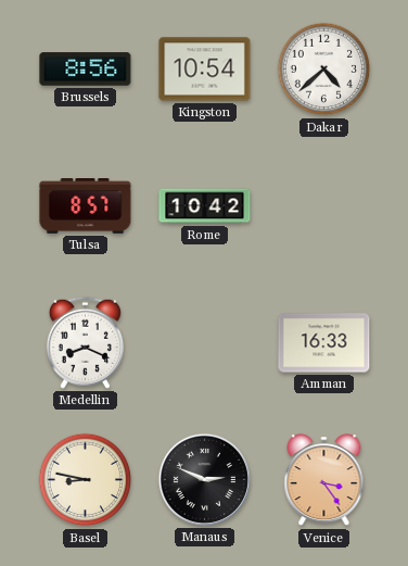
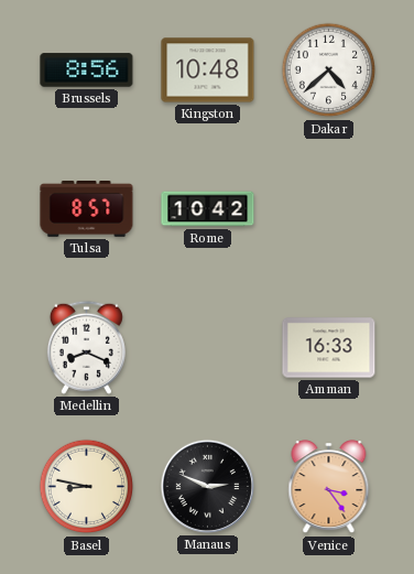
Kingston: 10:54 -> 10:48 (208, 71)
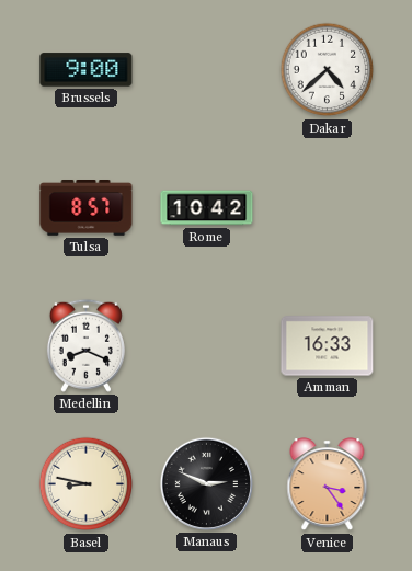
Brussels: 8:56 -> 9:00 (87, 70)
Kingston: 10:48 -> none (208, 71)
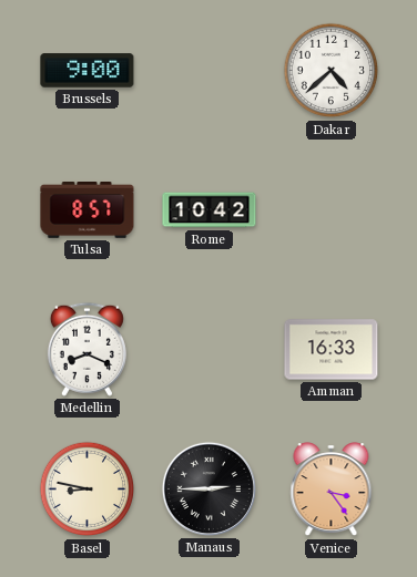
Manaus: 2:49 -> 2:45 (208, 488)
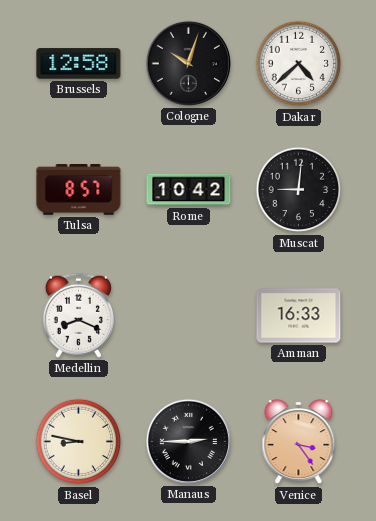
Brussels: 9:00 -> 12:58 (79, 64)
Cologne: none -> 10:03 (188, 63)
Muscat: none -> 9:01 (299, 190)
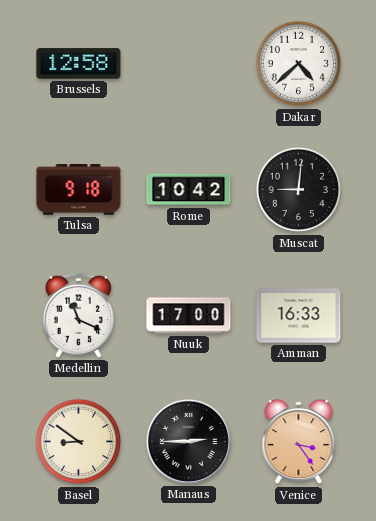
Cologne: 10:03 -> none (188, 63)
Tulsa: 8:57 -> 9:18 (79, 190)
Medellin: 8:19 -> 11:19 (78, 315)
Nuuk: none -> 17:00 (189, 316)
Basel: 8:47 -> 8:51 (79, 442)
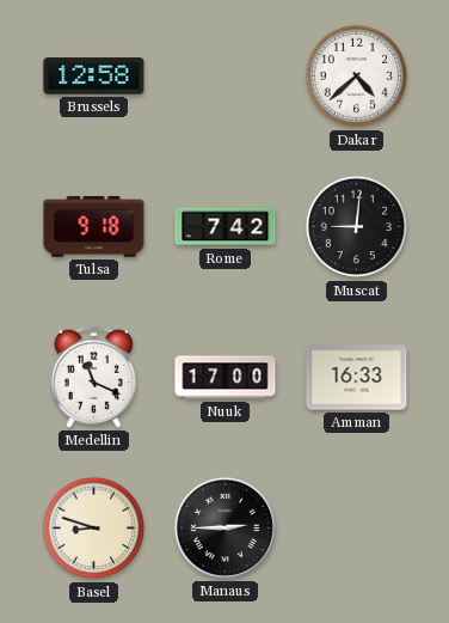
Rome: 10:42 -> 7:42 (226, 227)
Basel: 8:51 -> 8:48 (94, 529)
Venice: 3:24 -> none (299, 442)
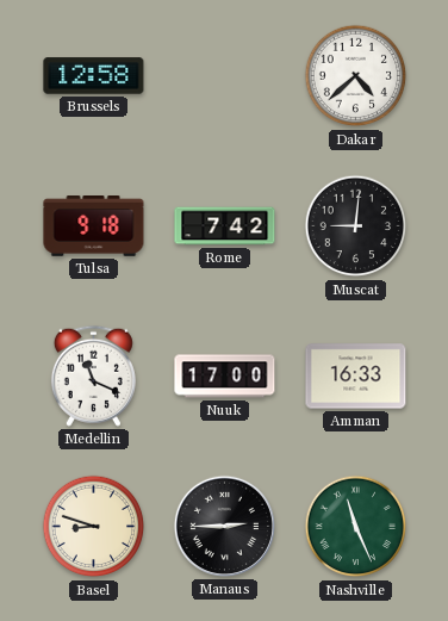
Nashville: none -> 11:26 (356, 527)
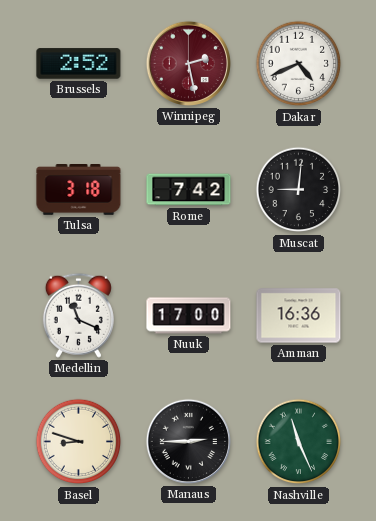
Brussels: 12:58 -> 2:52 (79, 64)
Winnipeg: none -> 2:28 (188, 63)
Dakar: 4:38 -> 4:41 (299, 64)
Tulsa: 9:18 -> 3:18 (79, 190)
Amman: 16:33 -> 16:36 (299, 316)
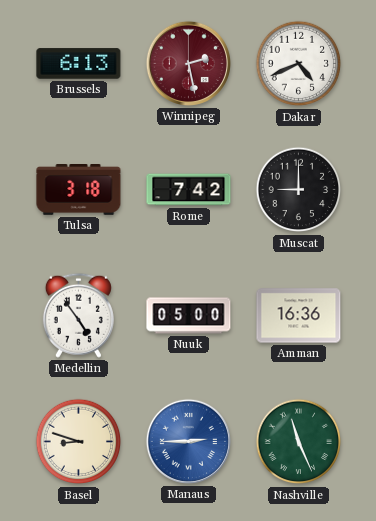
Brussels: 2:52 -> 6:13 (79, 64)
Muscat: 9:01 -> 9:00 (299, 190)
Medellin: 11:19 -> 4:54 (78, 315)
Nuuk: 17:00 -> 05:00 (189, 316)
Manaus dial: black -> blue (188, 441)
